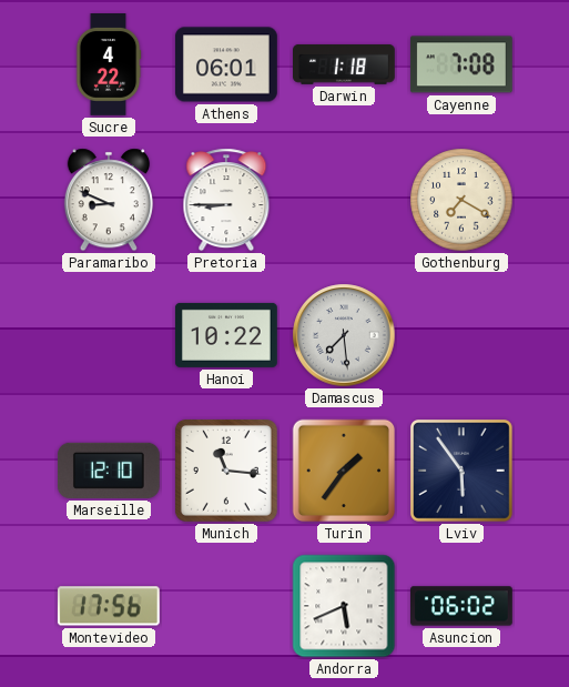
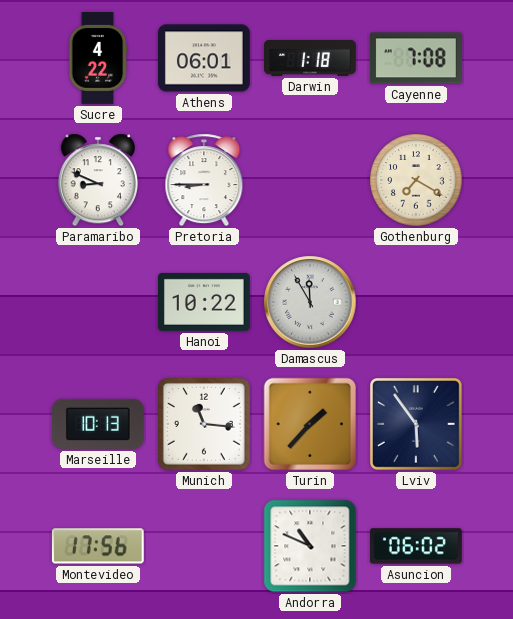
Damascus: 7:29 -> 11:55 (310, 302)
Marseille: 12:10 -> 10:13 (98, 424)
Turin: 1:36 -> 1:37 (310, 424)
Andorra: 5:41 -> 10:49 (310, 546)
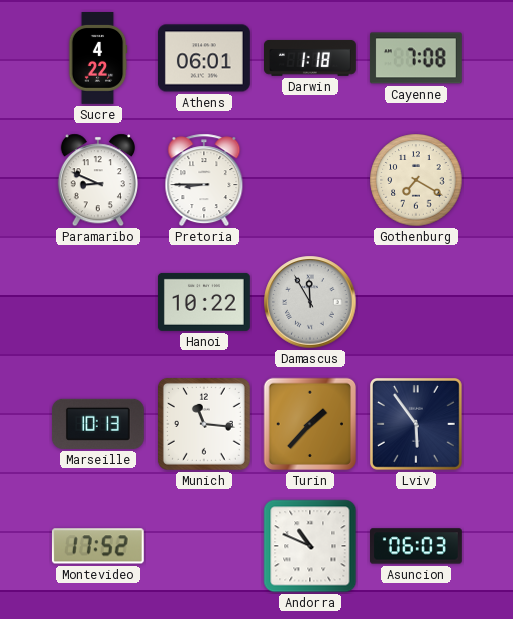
Montevideo: 17:56 -> 17:52 (98, 546)
Asuncion: 06:02 -> 06:03 (417, 546)
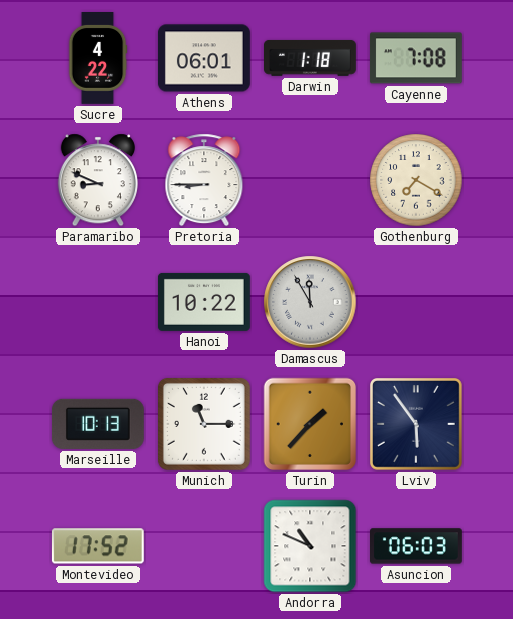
Munich: 11:16 -> 11:15 (204, 424)
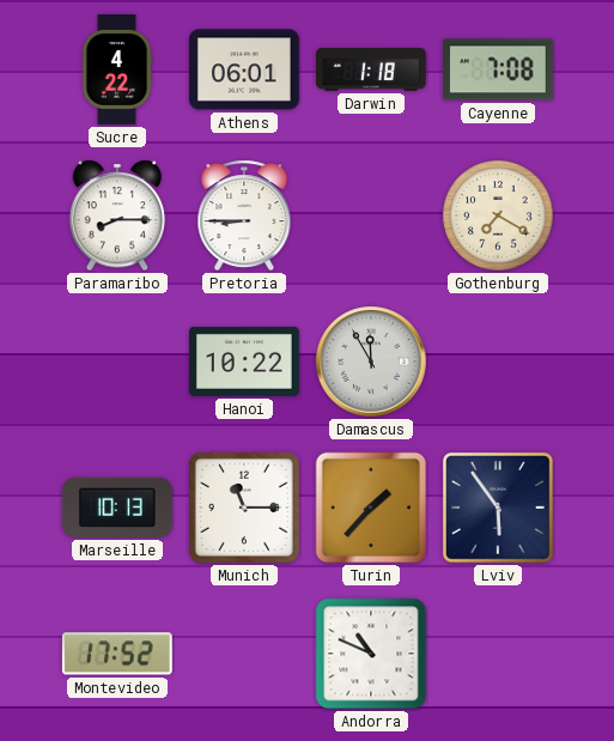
Paramaribo: 8:49 -> 8:15 (117, 215)
Asuncion: 06:03 -> none (417, 546)
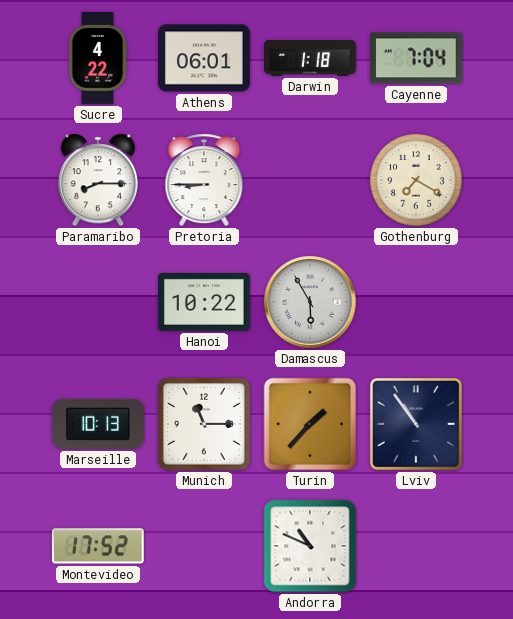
Cayenne: 7:08 -> 7:04 (416, 58)
Damascus: 11:55 -> 5:55 (310, 302)
Lviv: 5:54 -> 10:54 (417, 425)
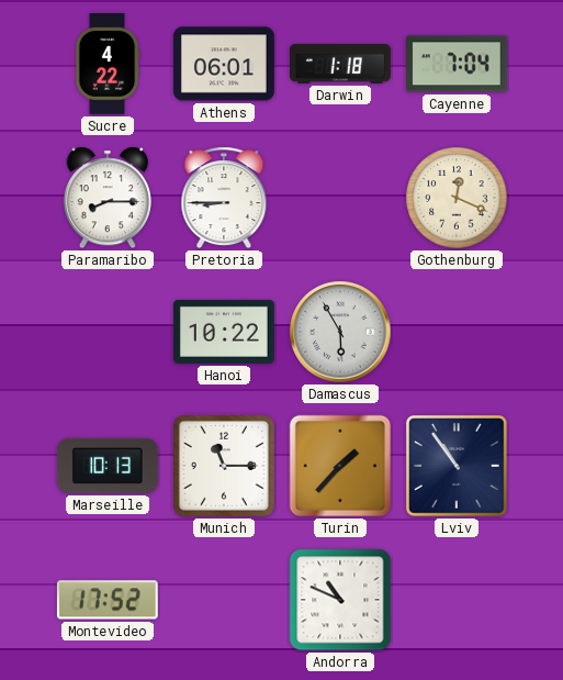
Gothenburg: 7:20 -> 12:19 (457, 198)
